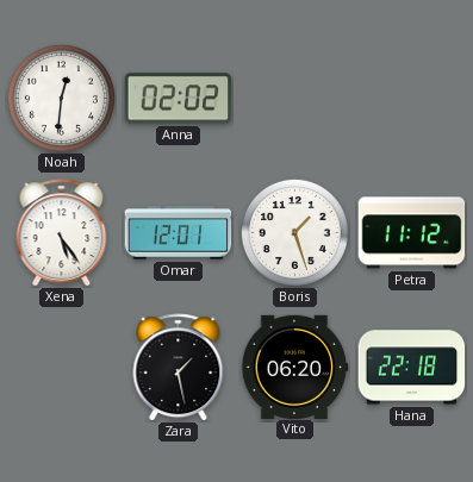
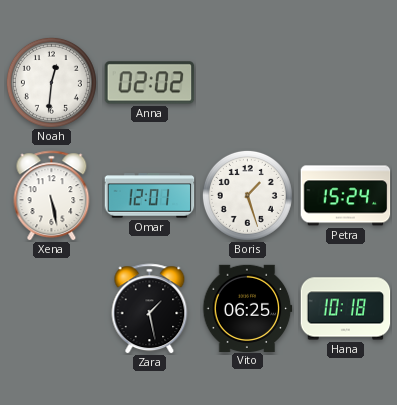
Xena: 5:24 -> 5:28 (52, 196)
Petra: 11:12 -> 15:24 (346, 196)
Vito: 06:20 -> 06:25 (247, 308)
Hana: 22:18 -> 10:18 (346, 309)
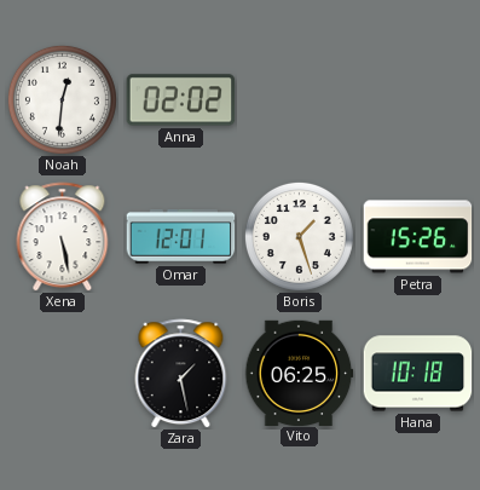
Petra: 15:24 -> 15:26 (418, 237)
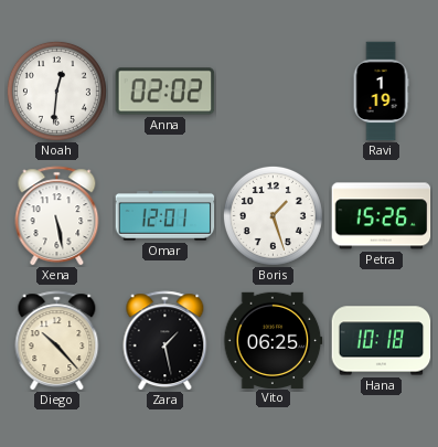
Ravi: none -> 1:19 (381, 92)
Diego: none -> 10:23 (57, 341)
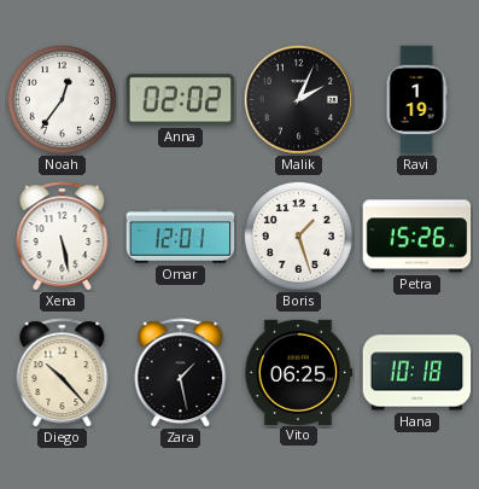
Noah: 12:31 -> 12:36 (62, 99)
Malik: none -> 2:04 (298, 99)
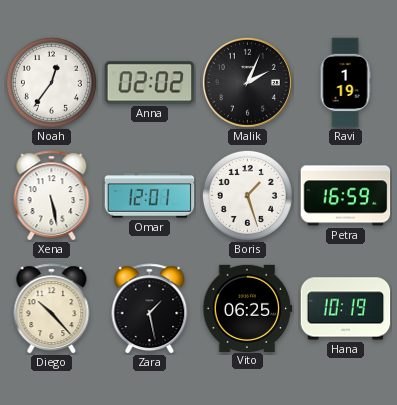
Petra: 15:26 -> 16:59 (346, 196)
Hana: 10:18 -> 10:19 (346, 309)
